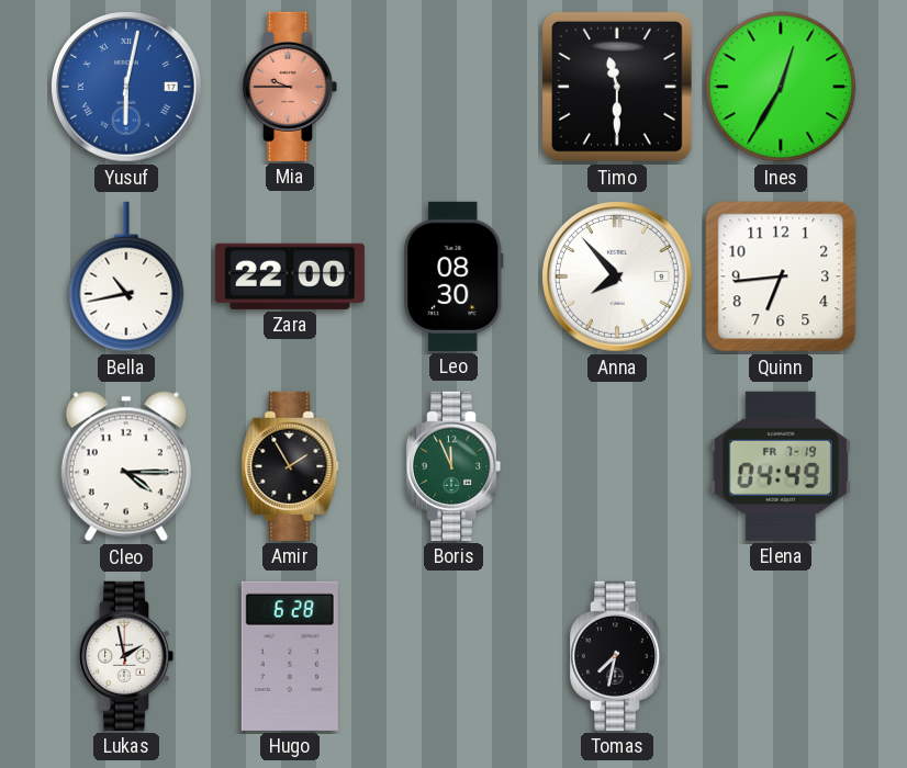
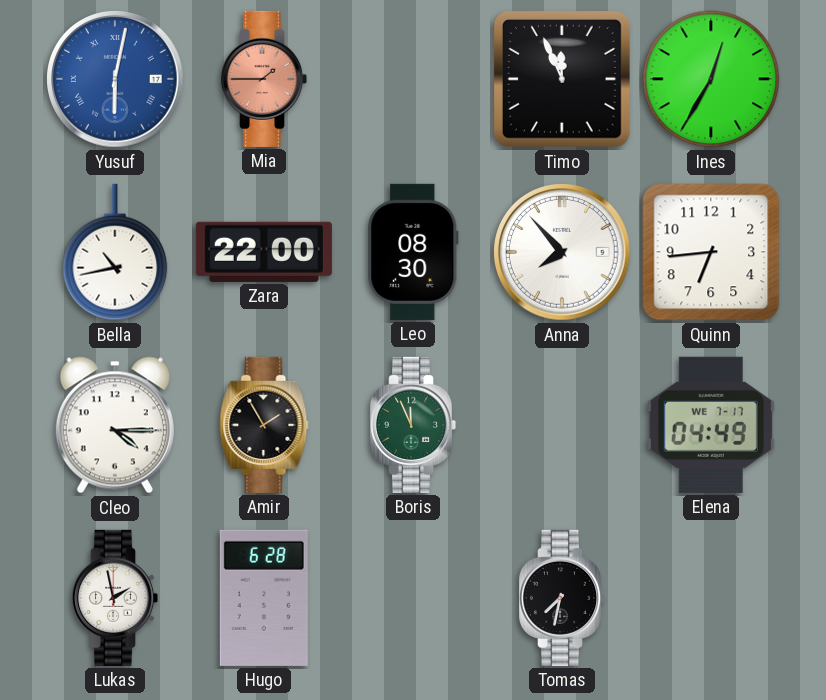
Mia: 9:45 -> 1:45 (264, 79)
Timo: 11:30 -> 11:56 (562, 79)
Elena date: FR 7-19 -> WE 7-17 (711, 425)
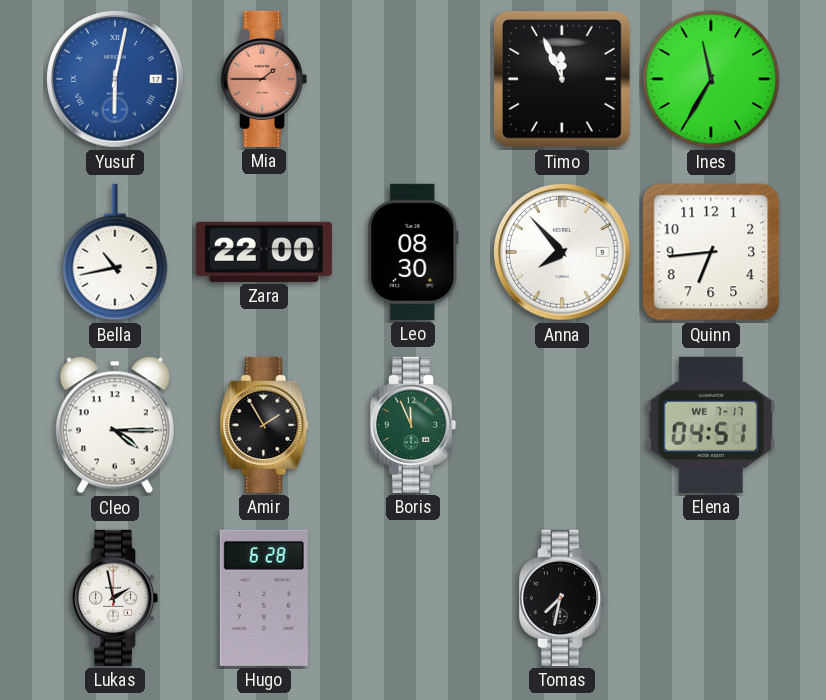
Ines: 12:35 -> 11:35 (711, 79)
Elena: 04:49 -> 04:51 (711, 425)
